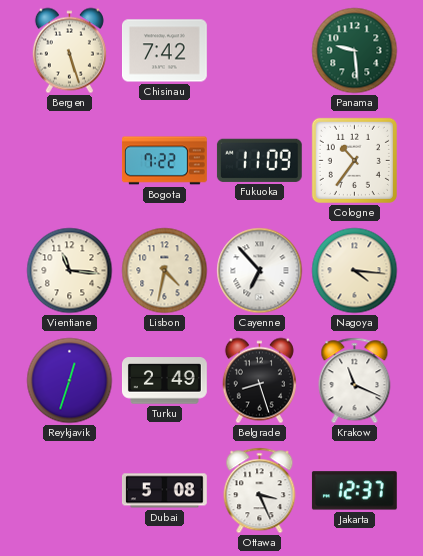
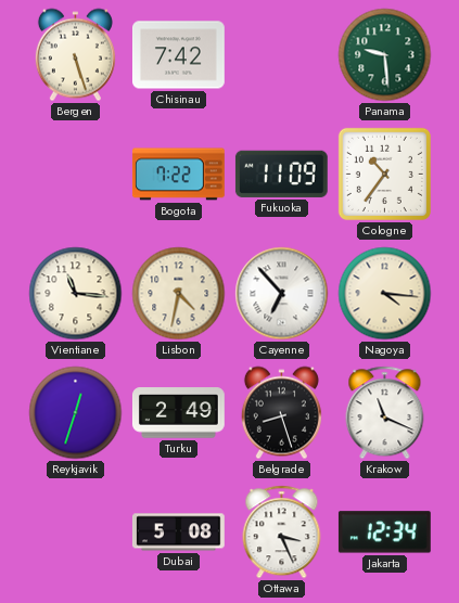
Jakarta: 12:37 -> 12:34 (384, 533)
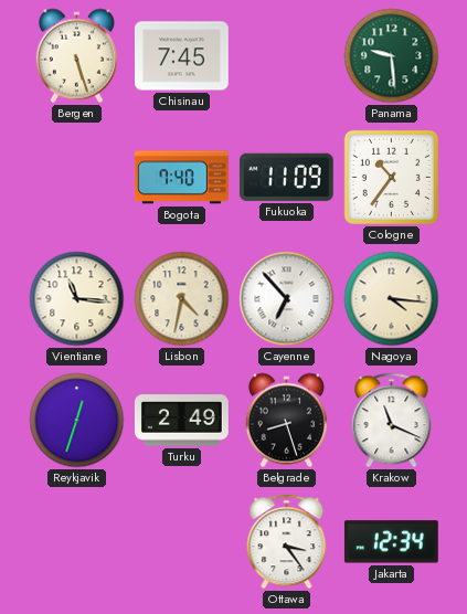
Chisinau: 7:42 -> 7:45 (182, 56)
Bogota: 7:22 -> 7:40 (181, 178)
Dubai: 5:08 -> none (178, 533)
Ottawa: 3:26 -> 3:24 (287, 542)
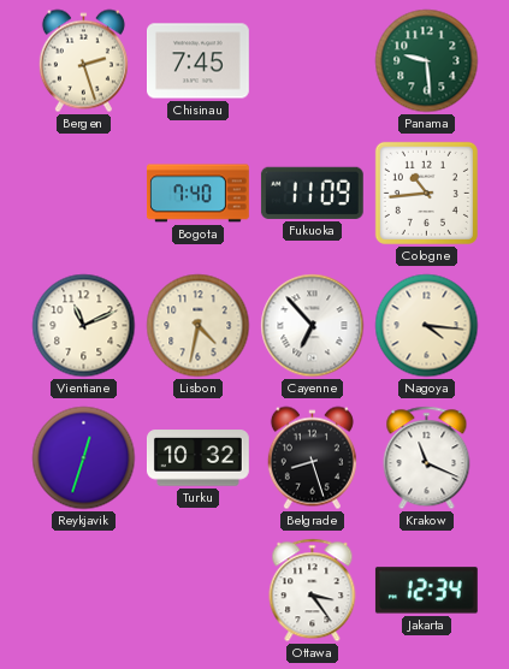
Bergen: 5:27 -> 2:27 (83, 61)
Cologne: 10:36 -> 10:44 (426, 193)
Vientiane: 11:16 -> 11:11 (84, 326)
Turku: 2:49 -> 10:32 (199, 458)
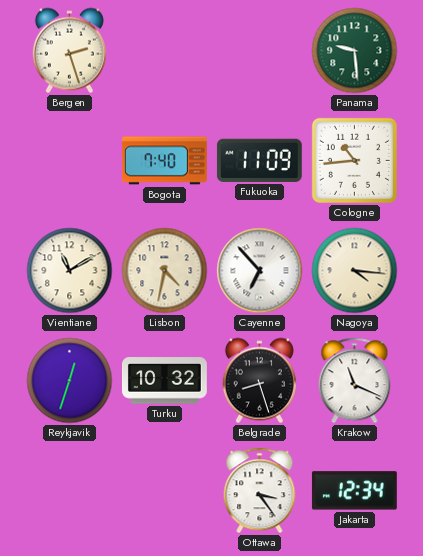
Chisinau: 7:45 -> none (199, 61)
Vientiane: 11:11 -> 11:10 (70, 271)
